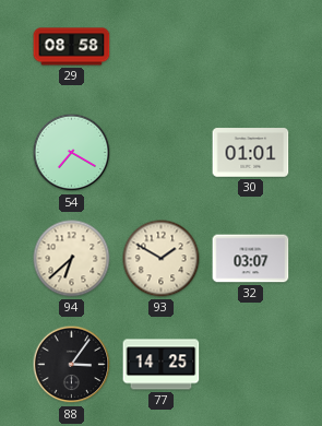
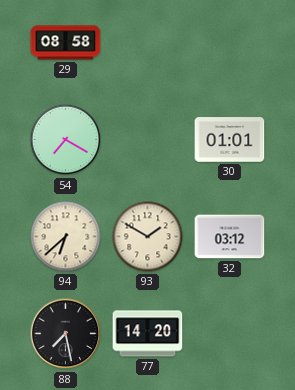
32: 03:07 -> 03:12 (230, 237)
88: 3:06 -> 7:28 (66, 334)
77: 14:25 -> 14:20 (148, 334)
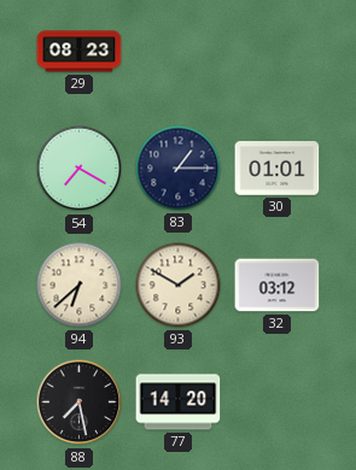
29: 08:58 -> 08:23 (80, 52)
83: none -> 1:15 (179, 169)
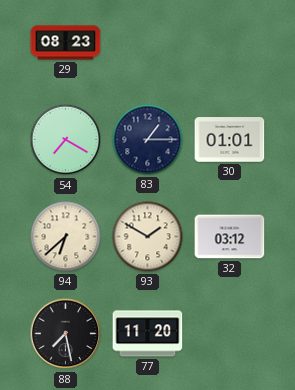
77: 14:20 -> 11:20 (148, 334)
